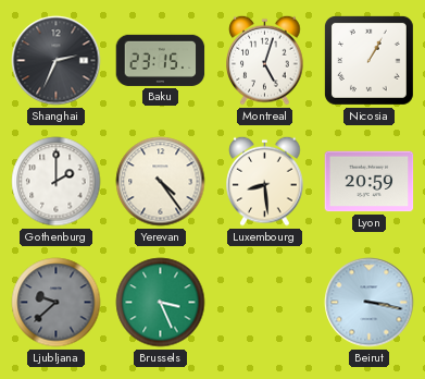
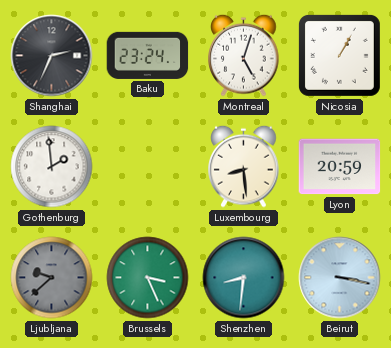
Baku: 23:15 -> 23:24 (148, 55)
Gothenburg: 2:00 -> 1:59 (52, 167)
Yerevan: 4:24 -> none (161, 182)
Shenzhen: none -> 8:31 (244, 278)
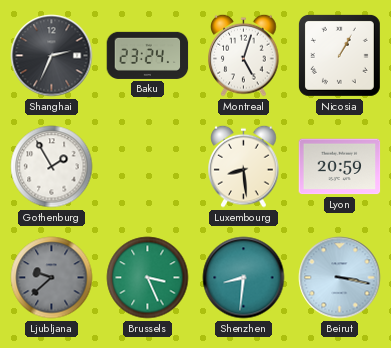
Gothenburg: 1:59 -> 1:55 (52, 167)
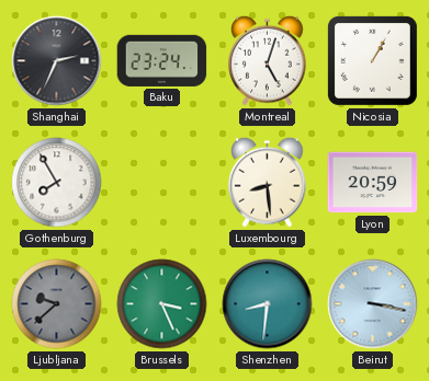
Gothenburg: 1:55 -> 7:55 (57, 183)
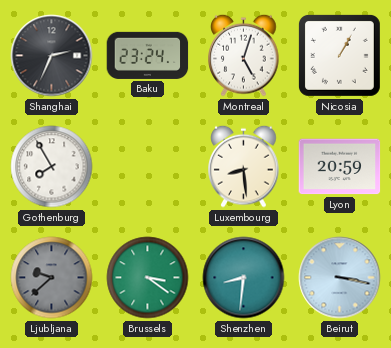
Brussels: 3:26 -> 3:21 (148, 278)
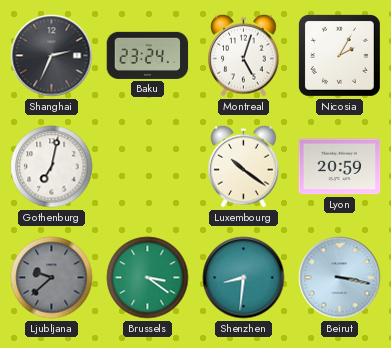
Nicosia: 1:05 -> 2:05 (339, 55)
Gothenburg: 7:55 -> 7:02 (52, 167)
Luxembourg: 8:29 -> 10:21 (244, 166)
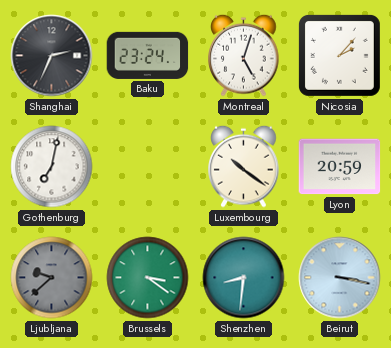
Nicosia: 2:05 -> 2:07 (339, 55)
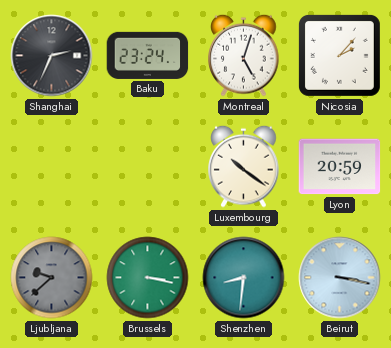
Gothenburg: 7:02 -> none (52, 167)
Brussels: 3:21 -> 3:17 (148, 278)
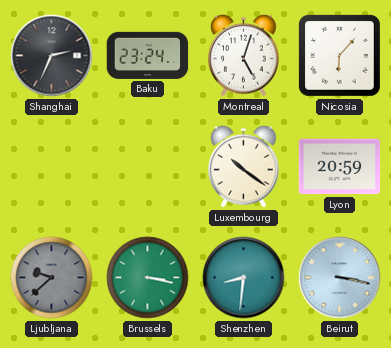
Nicosia: 2:07 -> 6:07 (339, 55)
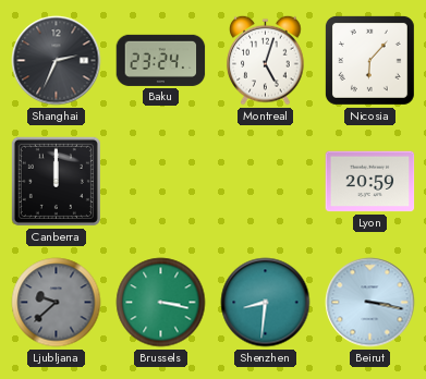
Canberra: none -> 12:00 (56, 181)
Luxembourg: 10:21 -> none (244, 166)
